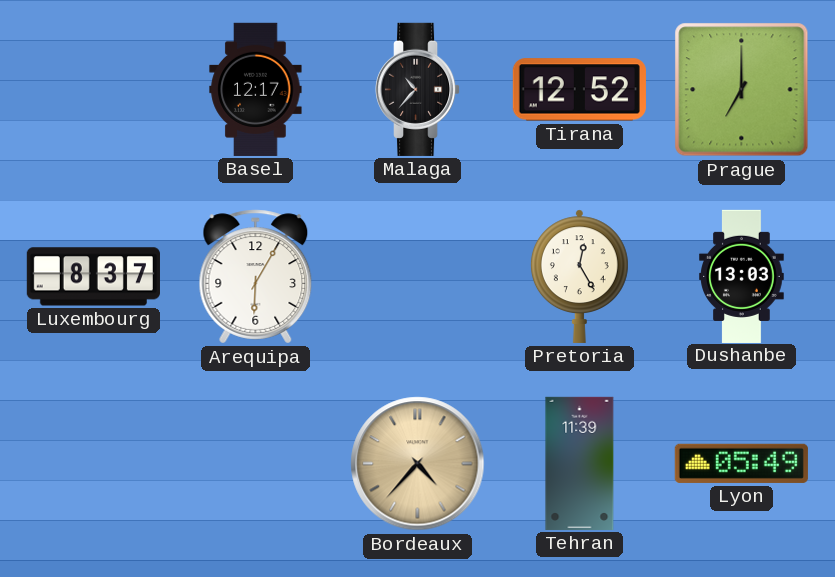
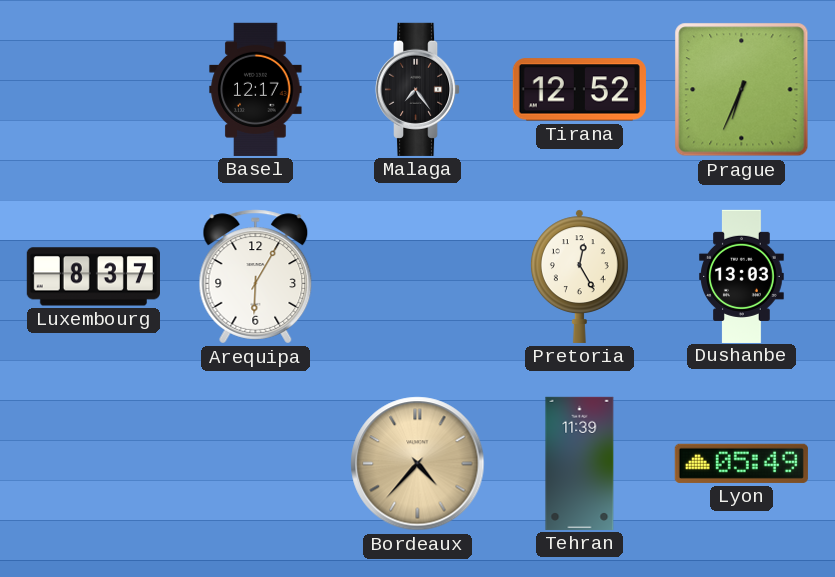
Malaga: 10:37 -> 7:24 (419, 89)
Prague: 7:00 -> 6:34 (742, 90)
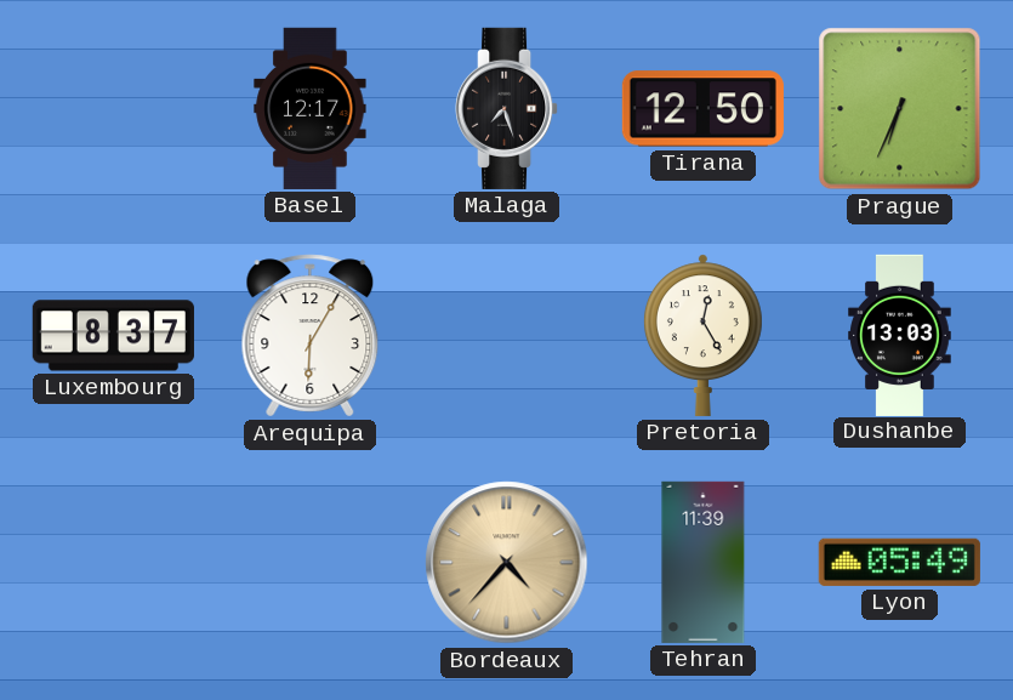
Malaga: 7:24 -> 7:27 (508, 108)
Tirana: 12:52 -> 12:50 (702, 109)
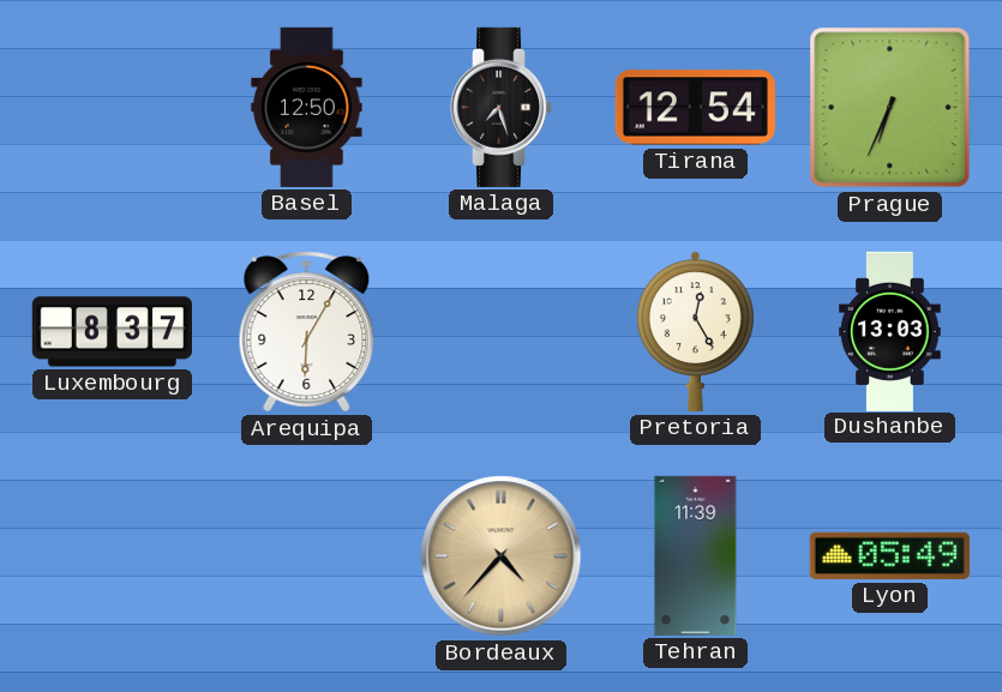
Basel: 12:17 -> 12:50 (307, 107)
Tirana: 12:50 -> 12:54 (695, 108)
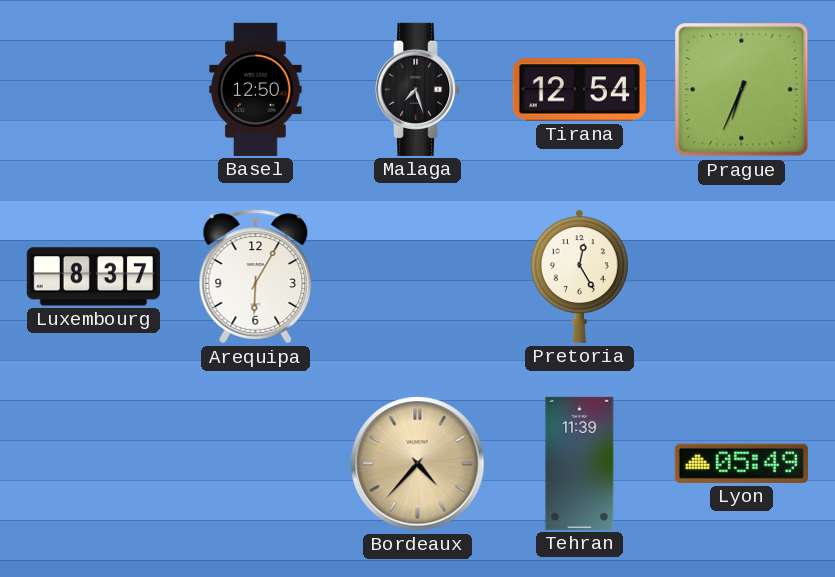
Dushanbe: 13:03 -> none (890, 331)
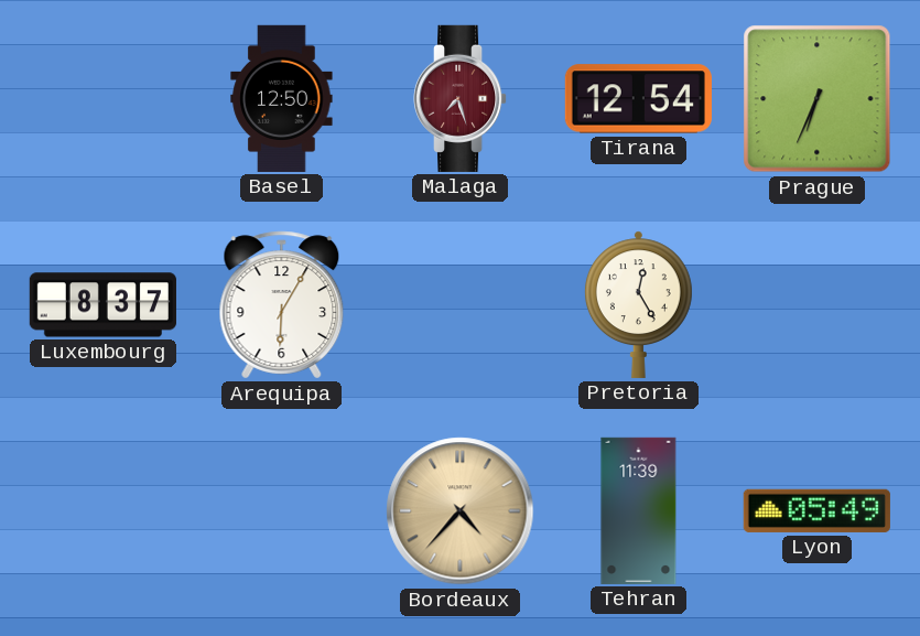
Malaga dial: black -> burgundy (462, 98)
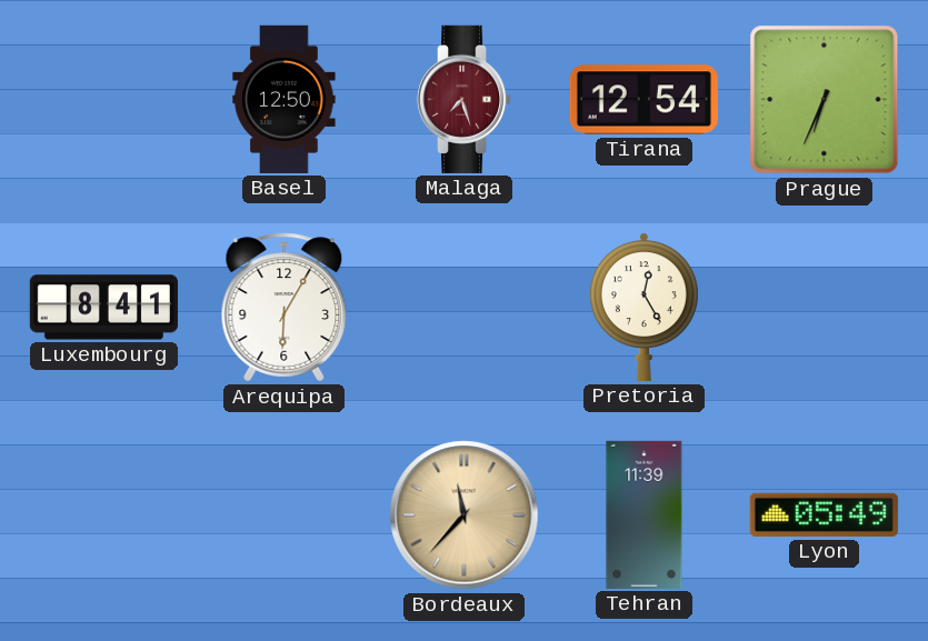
Luxembourg: 8:37 -> 8:41 (103, 308)
Bordeaux: 4:37 -> 11:37 (465, 515)
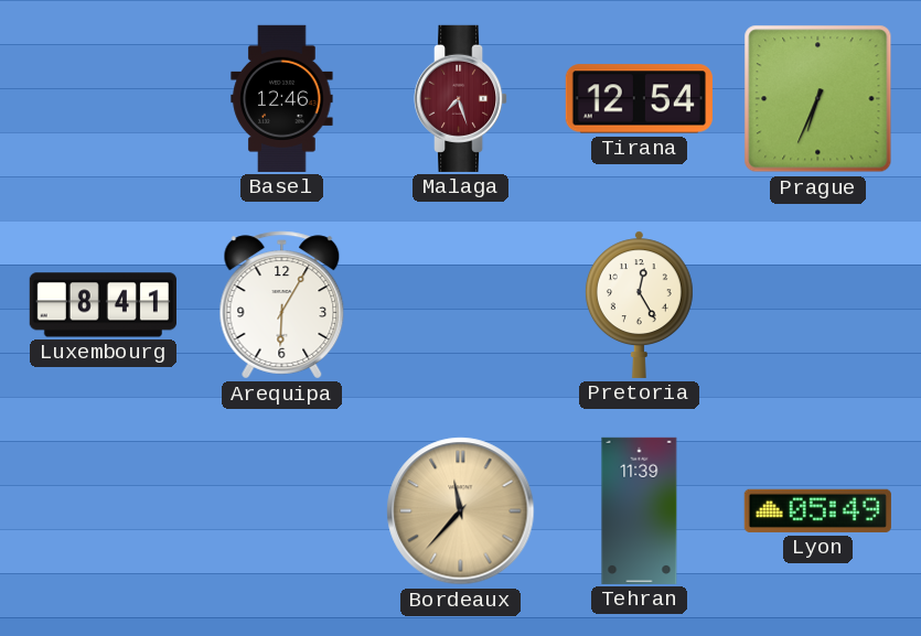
Basel: 12:50 -> 12:46 (282, 98)
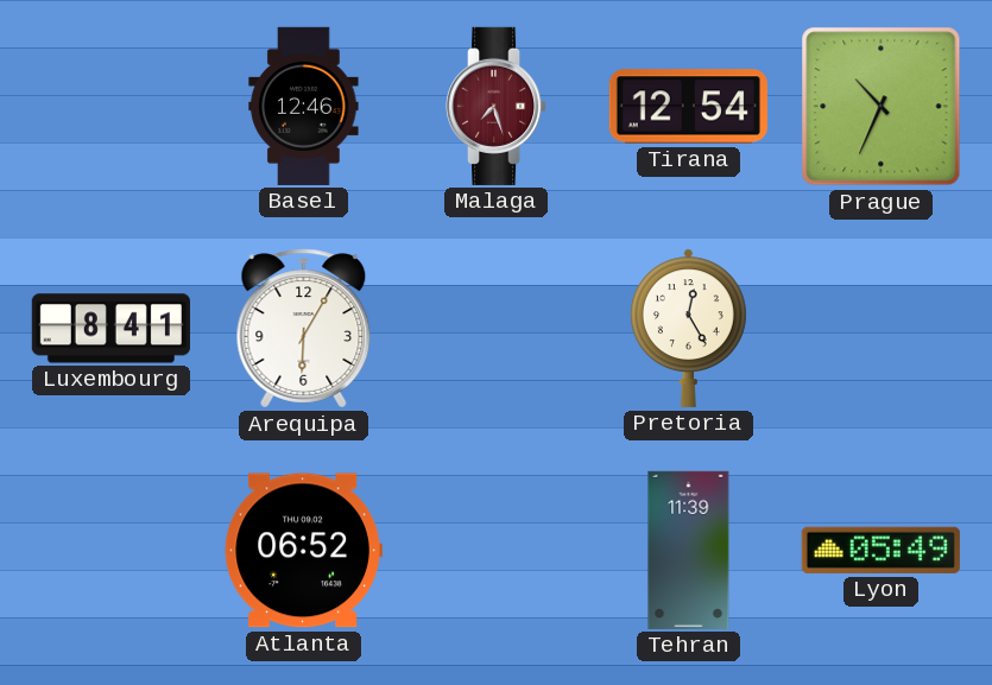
Prague: 6:34 -> 10:34 (882, 107)
Atlanta: none -> 06:52 (303, 551)
Bordeaux: 11:37 -> none (461, 511)
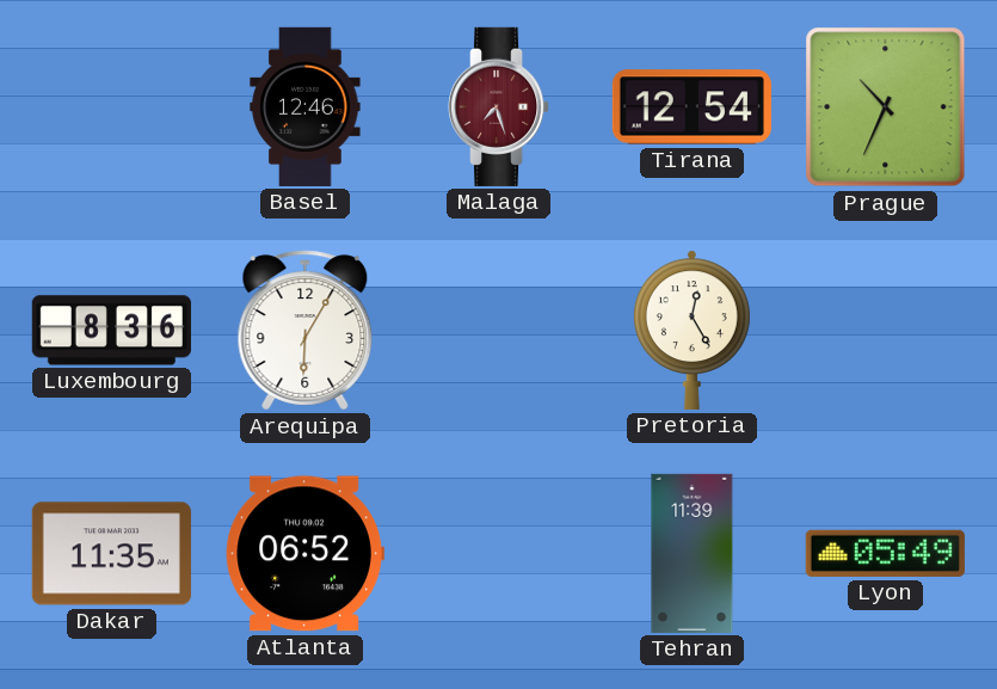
Luxembourg: 8:41 -> 8:36 (111, 331)
Dakar: none -> 11:35 (111, 554)
